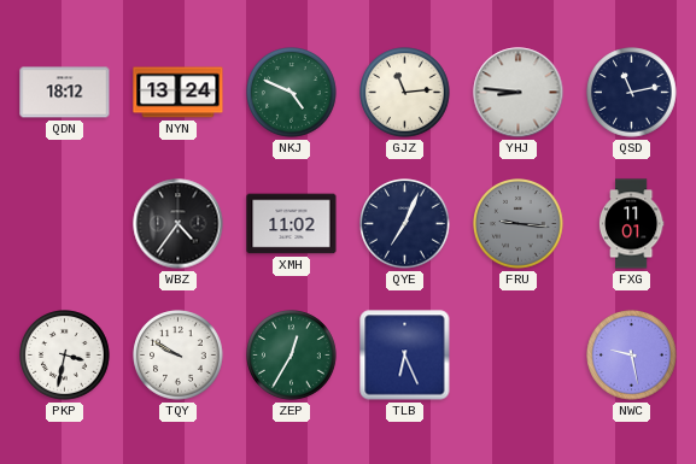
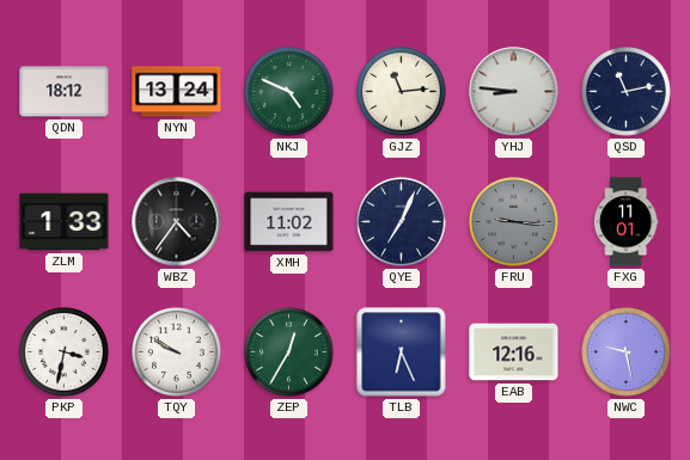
ZLM: none -> 1:33 (65, 222)
EAB: none -> 12:16 (514, 352)
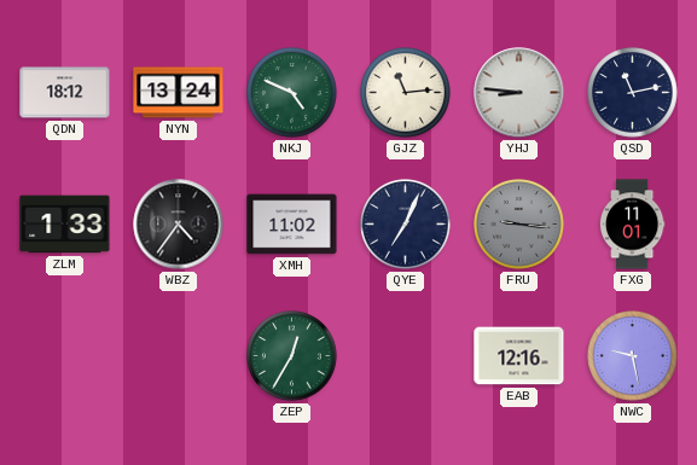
PKP: 3:32 -> none (65, 352)
TQY: 9:50 -> none (177, 352)
TLB: 6:26 -> none (402, 352)
